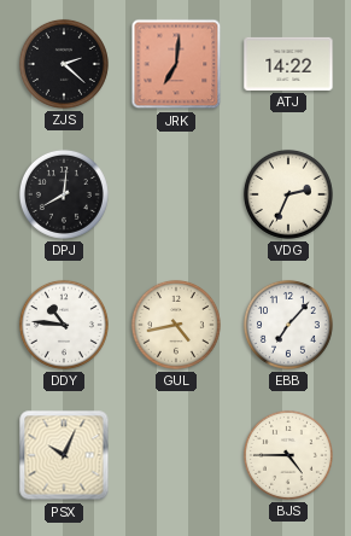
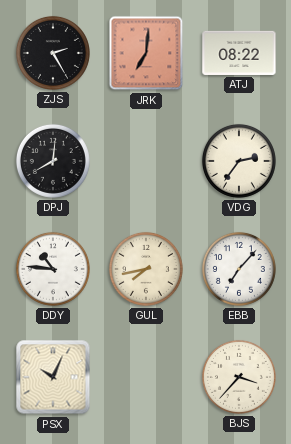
ZJS: 2:22 -> 2:25 (53, 53)
ATJ: 14:22 -> 08:22 (239, 53)
VDG: 2:34 -> 2:36 (239, 161)
GUL: 4:43 -> 7:43 (146, 269)
BJS: 4:45 -> 3:37 (239, 377)
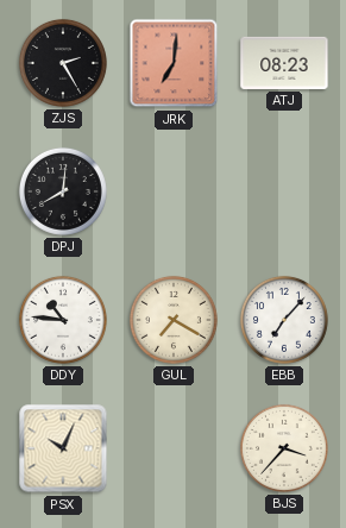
ATJ: 08:22 -> 08:23 (284, 63)
VDG: 2:36 -> none (239, 161)
GUL: 7:43 -> 7:20 (174, 320)
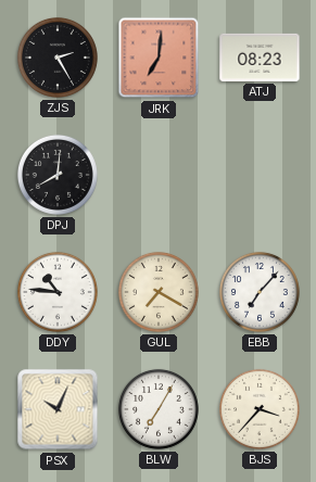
BLW: none -> 7:05 (159, 409)
